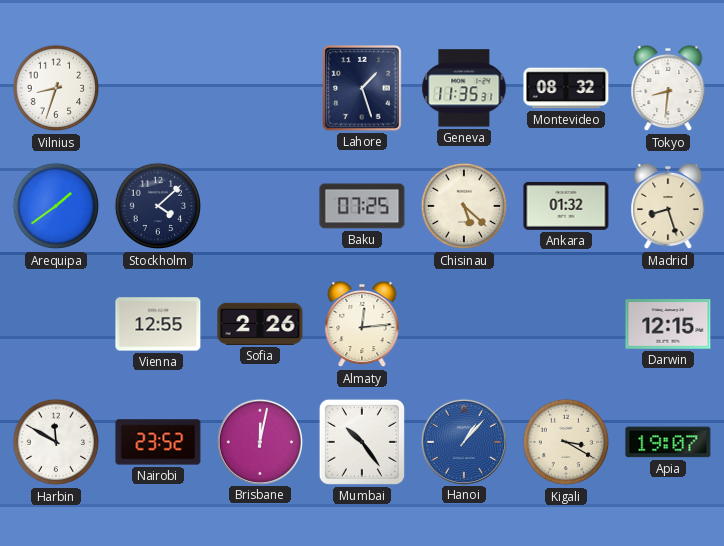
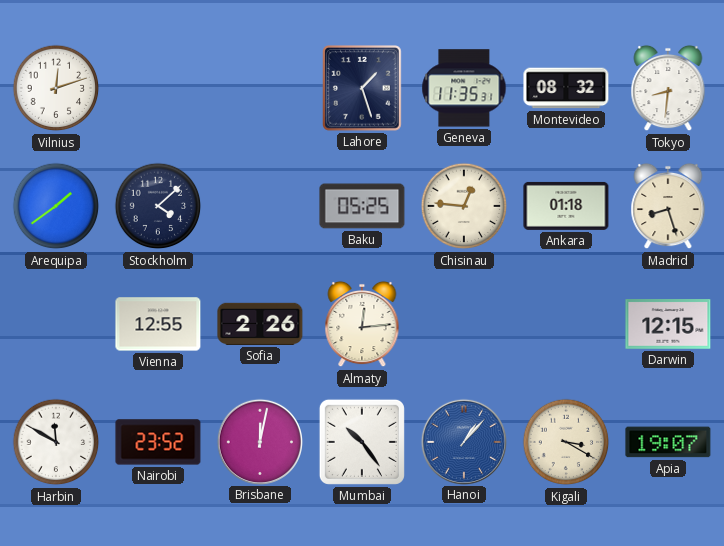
Vilnius: 8:33 -> 12:12 (56, 88)
Baku: 07:25 -> 05:25 (362, 206)
Chisinau: 5:22 -> 12:46 (464, 206)
Ankara: 01:32 -> 01:18 (566, 206)
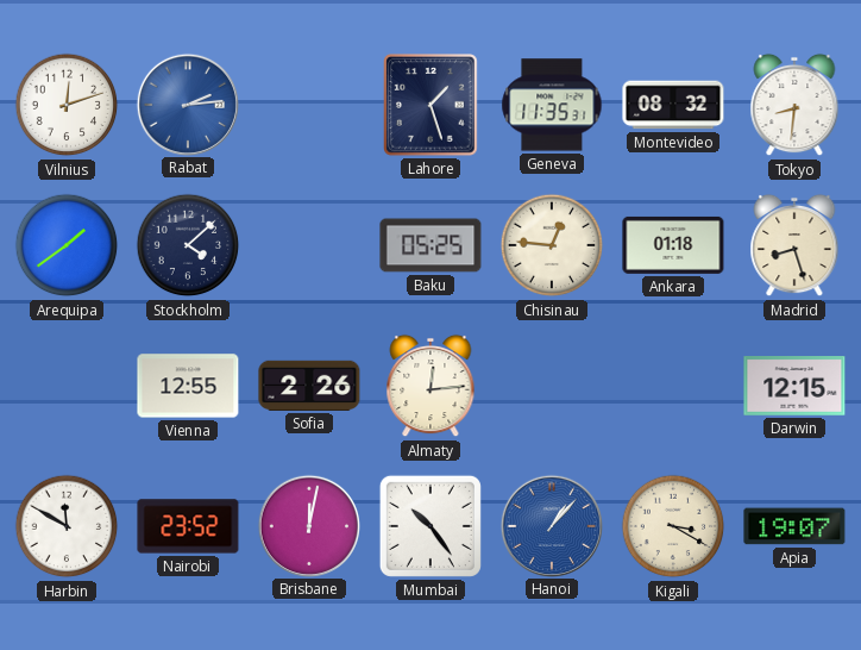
Rabat: none -> 2:14 (187, 104)
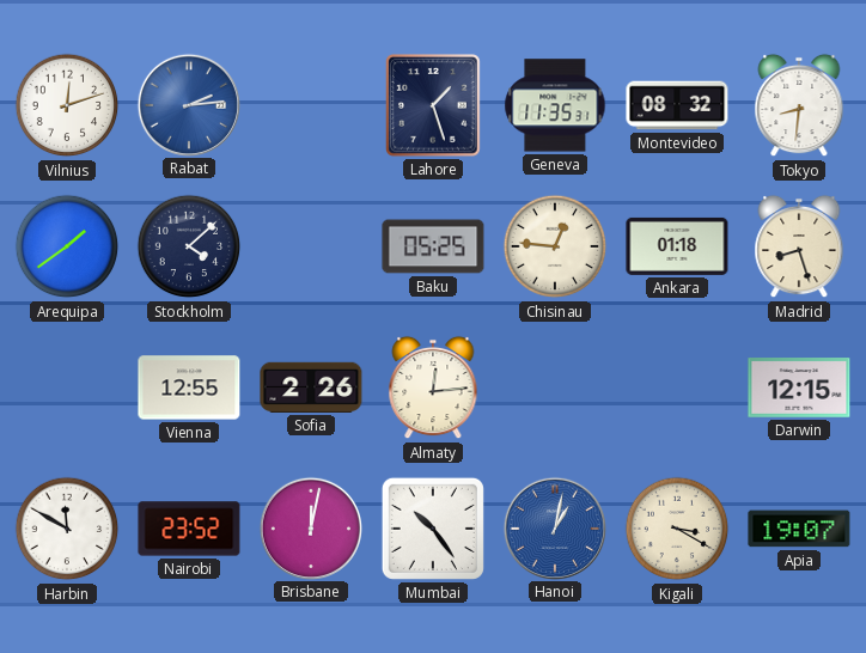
Hanoi: 1:07 -> 1:02 (554, 527)
